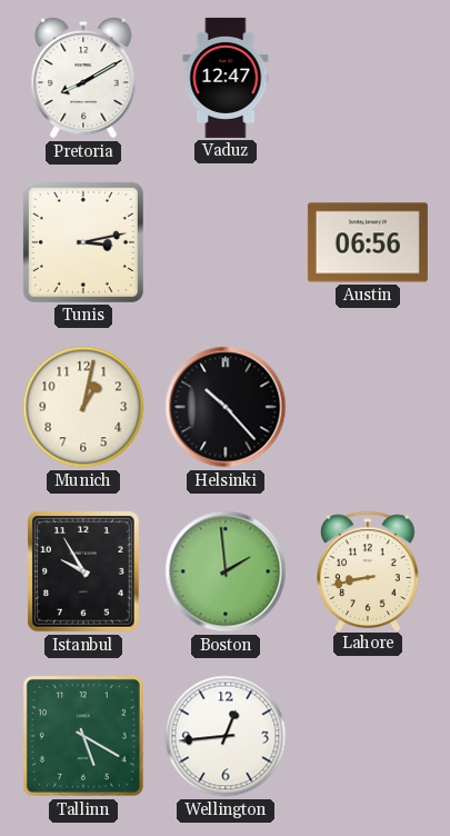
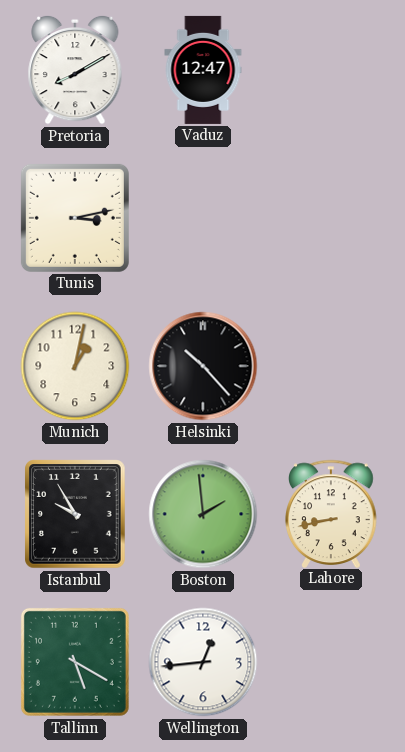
Austin: 06:56 -> none (368, 242)
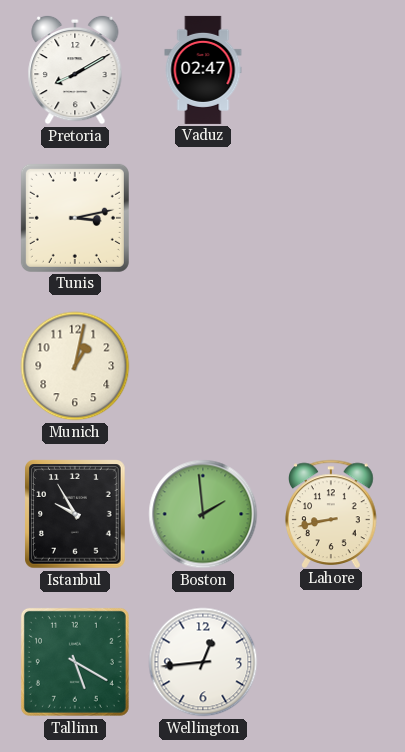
Vaduz: 12:47 -> 02:47 (203, 70)
Helsinki: 10:23 -> none (203, 366)
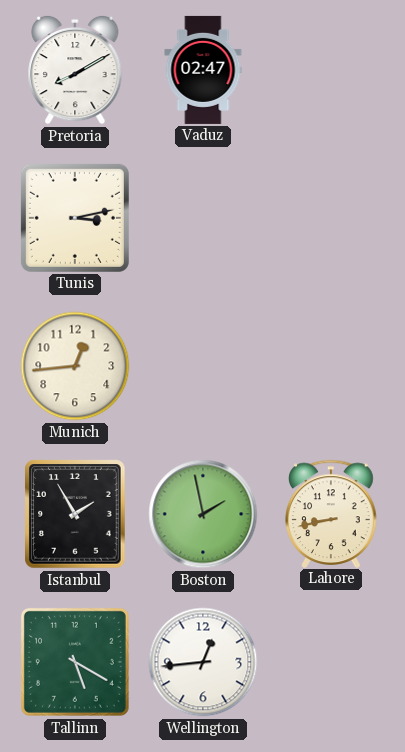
Munich: 1:02 -> 12:44 (75, 366)
Istanbul: 9:55 -> 1:55 (75, 514)
Boston: 1:59 -> 1:58 (203, 514)
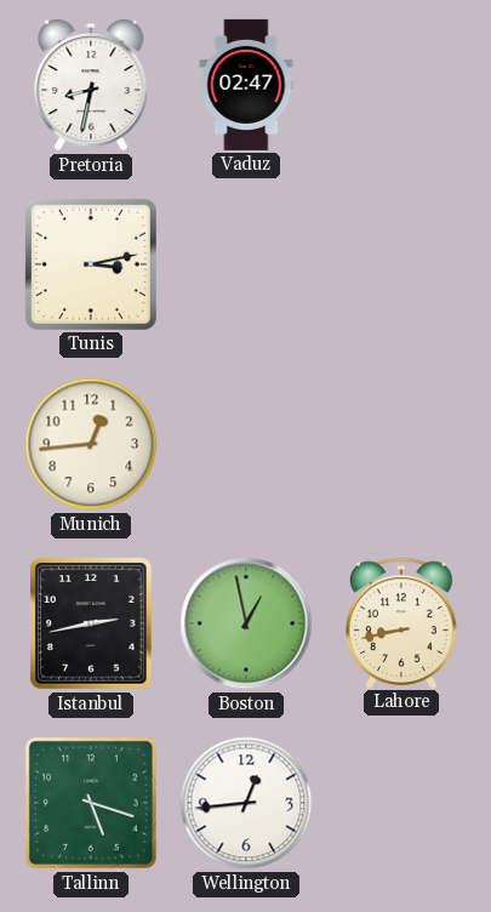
Pretoria: 8:10 -> 8:32 (91, 85)
Istanbul: 1:55 -> 2:43 (91, 623)
Boston: 1:58 -> 12:58 (246, 623)
Tallinn: 5:20 -> 5:18 (91, 803)
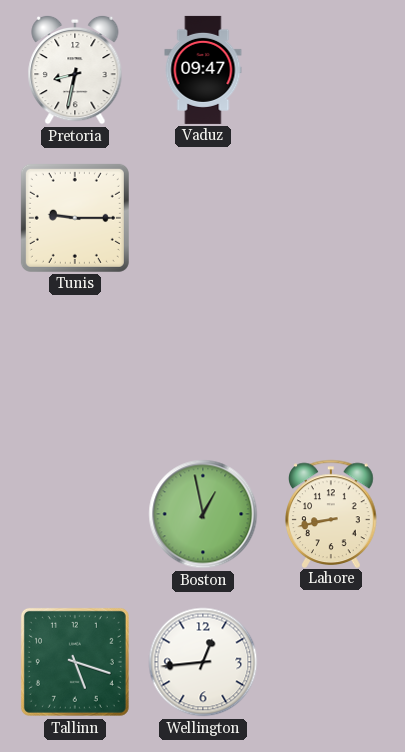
Vaduz: 02:47 -> 09:47 (203, 70)
Tunis: 3:13 -> 9:15 (75, 218)
Munich: 12:44 -> none (91, 444)
Istanbul: 2:43 -> none (91, 623)
